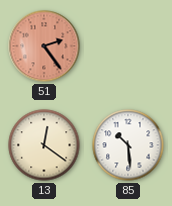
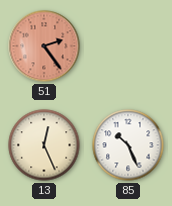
13: 12:21 -> 12:26 (44, 145)
85: 10:29 -> 10:26 (128, 145)
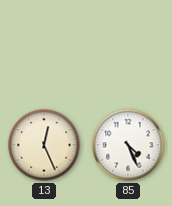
51: 2:24 -> none (44, 46)
85: 10:26 -> 4:26 (128, 145)
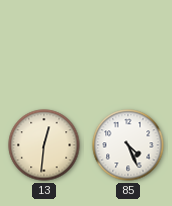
13: 12:26 -> 12:31 (44, 145)
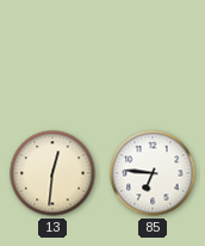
85: 4:26 -> 6:46 (153, 173)
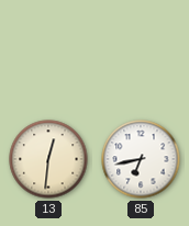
85: 6:46 -> 6:43 (141, 159)
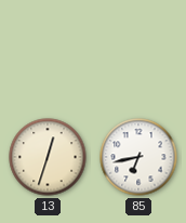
13: 12:31 -> 12:33 (48, 157)
